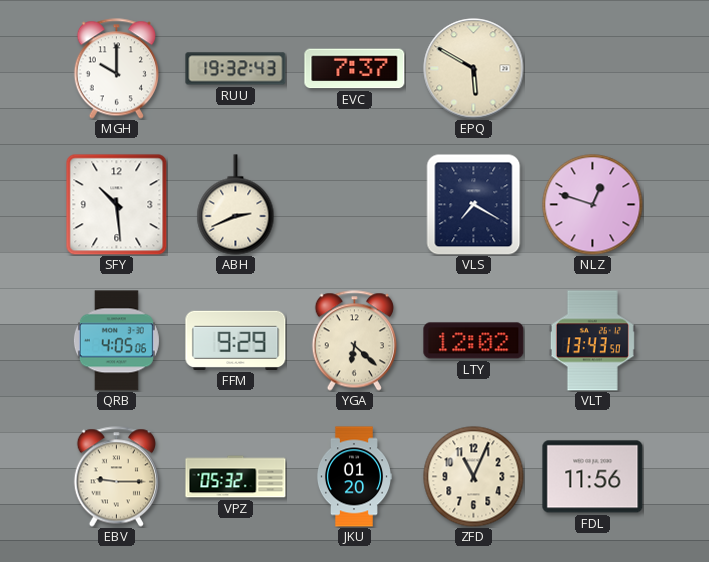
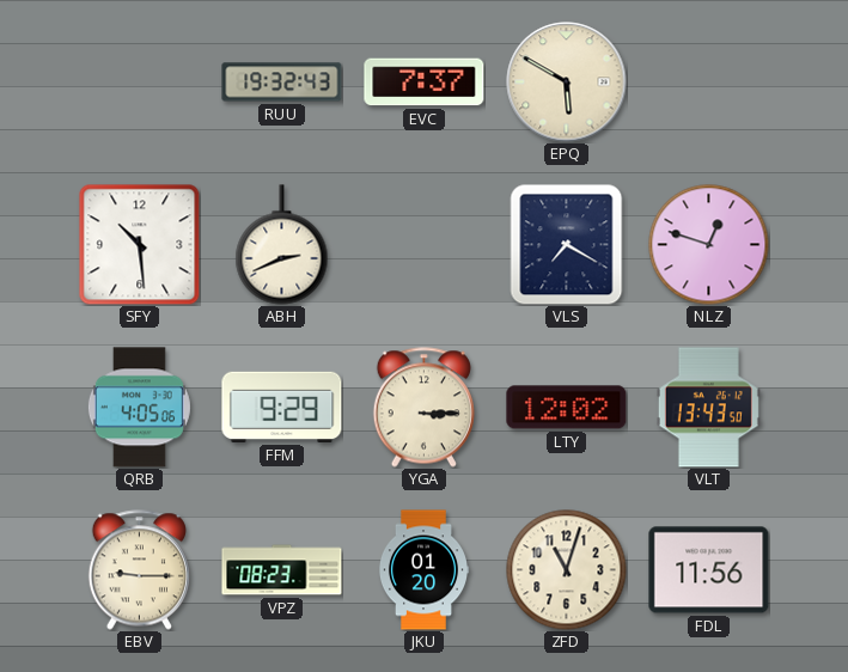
MGH: 10:00 -> none (116, 69)
YGA: 6:22 -> 3:15 (423, 408)
VPZ: 05:32 -> 08:23 (282, 570)
ZFD: 11:04 -> 11:03 (567, 570)
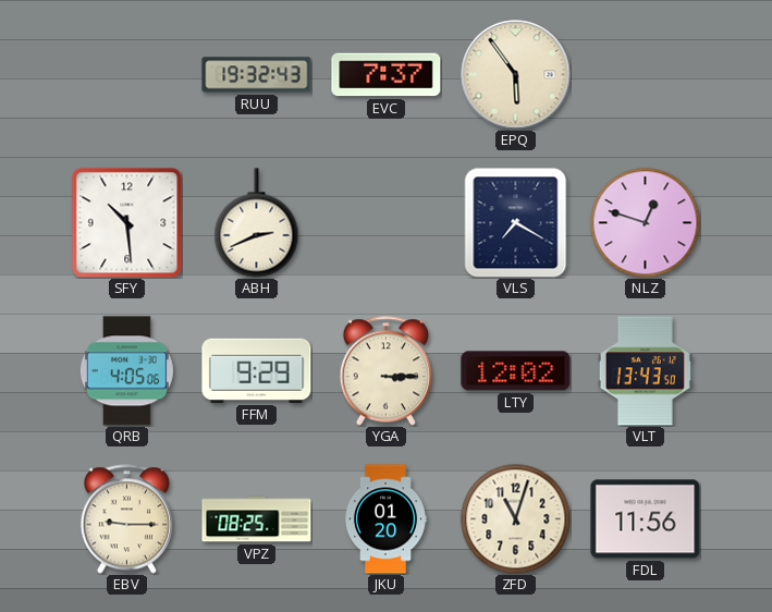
EPQ: 5:50 -> 5:54 (516, 75)
VPZ: 08:23 -> 08:25 (257, 519)
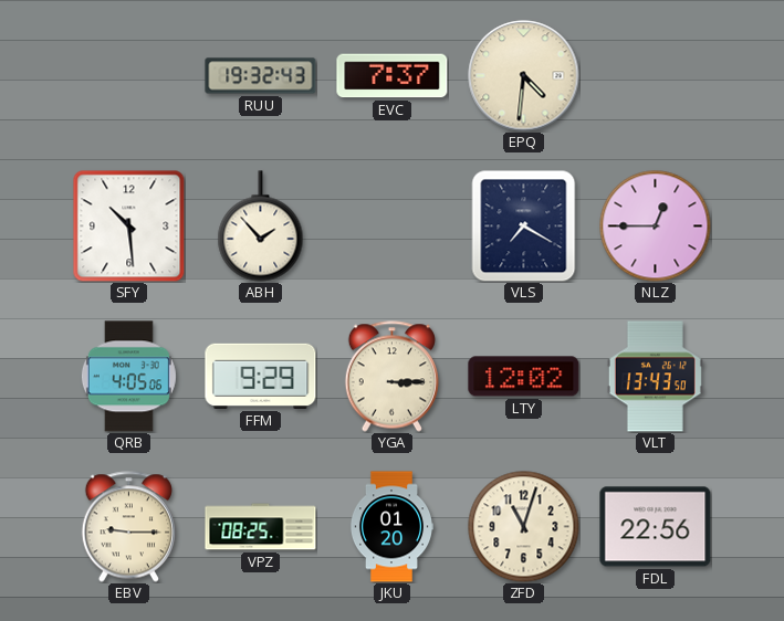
EPQ: 5:54 -> 4:31 (524, 76)
ABH: 2:41 -> 1:53 (261, 227)
NLZ: 12:48 -> 12:45 (656, 227)
FDL: 11:56 -> 22:56 (656, 527)
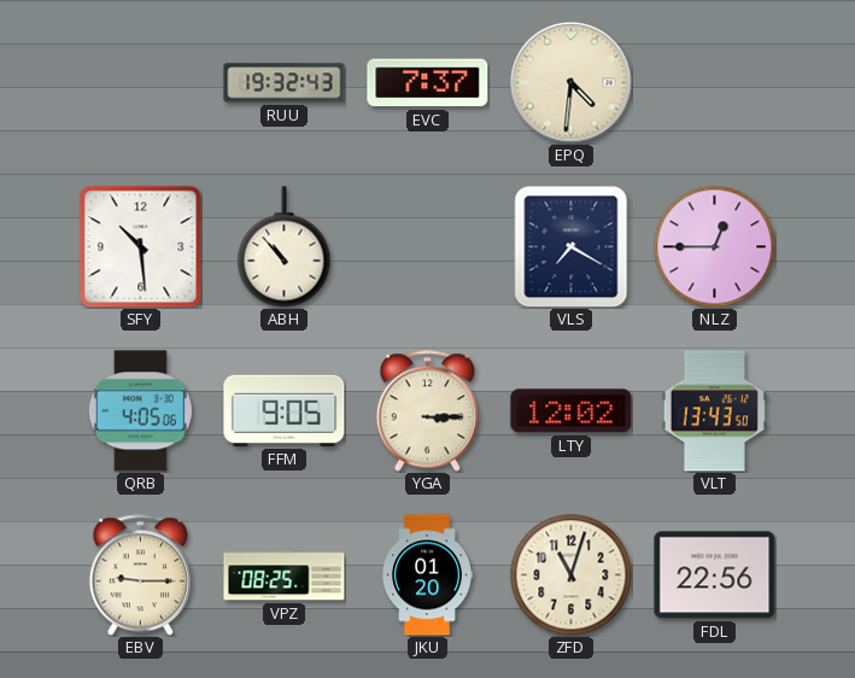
ABH: 1:53 -> 10:53 (285, 247)
FFM: 9:29 -> 9:05 (285, 410)
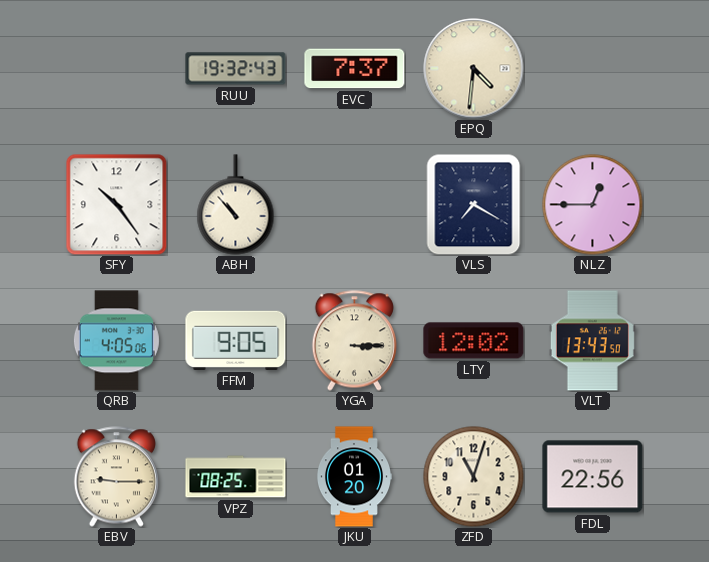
SFY: 10:29 -> 10:24 (117, 205)
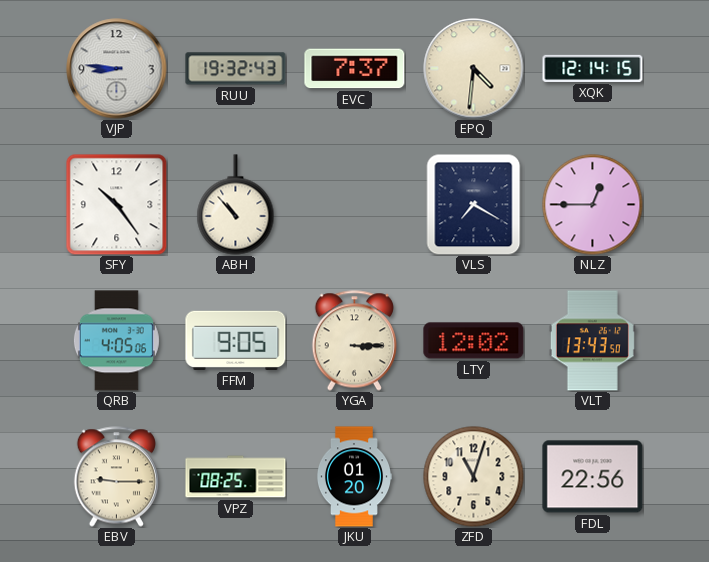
VJP: none -> 8:46 (117, 69)
XQK: none -> 12:14 (593, 68)
